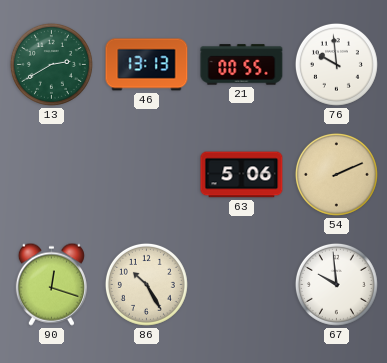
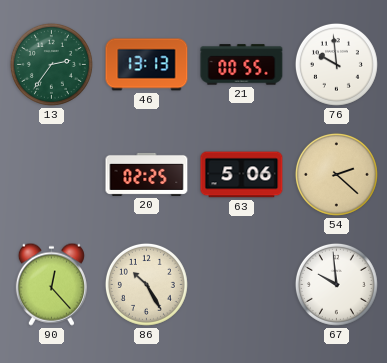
13: 2:40 -> 2:36 (51, 64)
20: none -> 02:25 (147, 174)
54: 2:11 -> 2:22 (336, 174)
90: 12:18 -> 12:23 (51, 284)
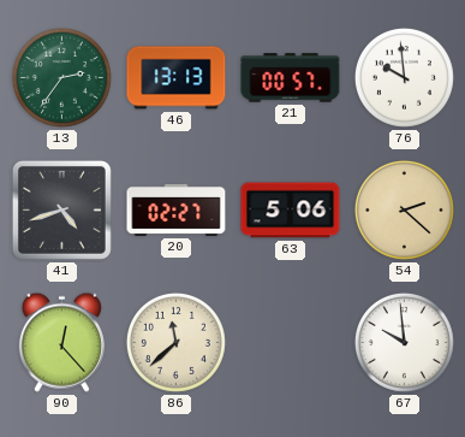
21: 00:55 -> 00:57 (291, 78)
41: none -> 4:42 (61, 209)
20: 02:25 -> 02:27 (177, 209)
86: 10:25 -> 11:38 (175, 342)
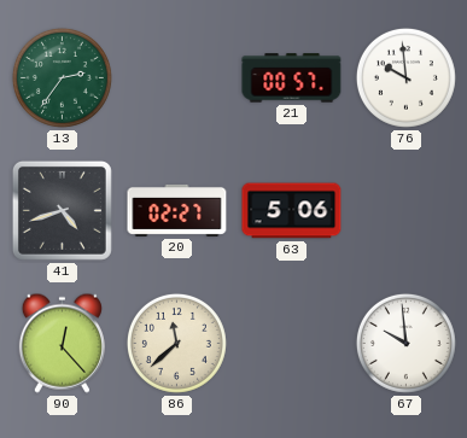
46: 13:13 -> none (177, 78)
54: 2:22 -> none (404, 209)
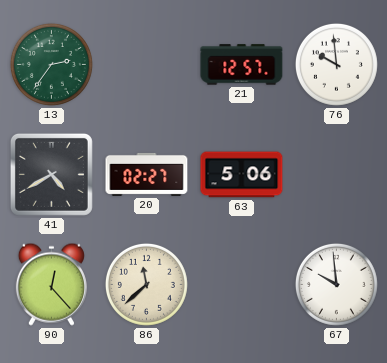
21: 00:57 -> 12:57 (242, 65)
41: 4:42 -> 4:40 (51, 174)
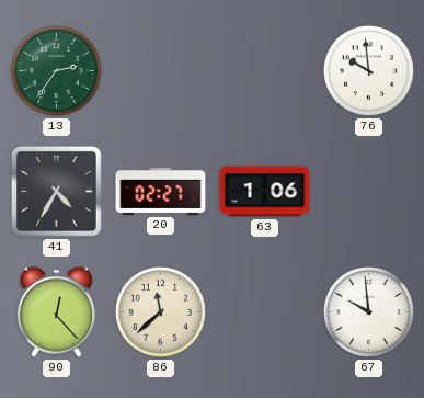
21: 12:57 -> none (242, 65)
41: 4:40 -> 4:35 (56, 191)
63: 5:06 -> 1:06 (265, 192)
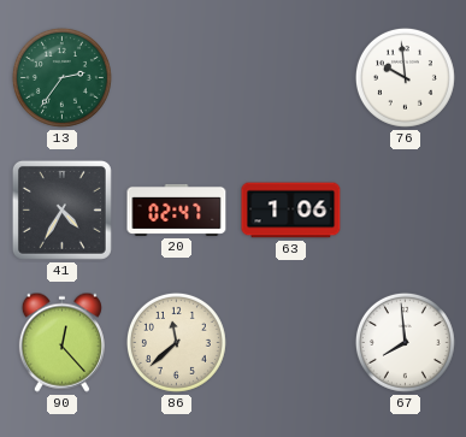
20: 02:27 -> 02:47 (177, 209)
67: 9:59 -> 7:59 (405, 342)
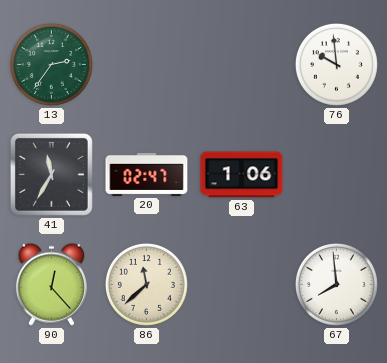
41: 4:35 -> 11:35 (51, 174)
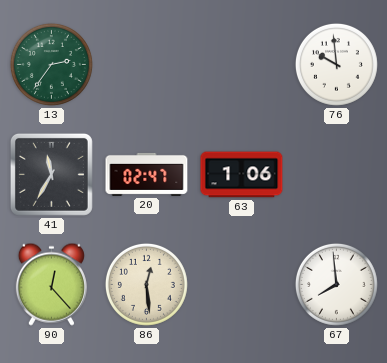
86: 11:38 -> 12:29 (146, 284)
